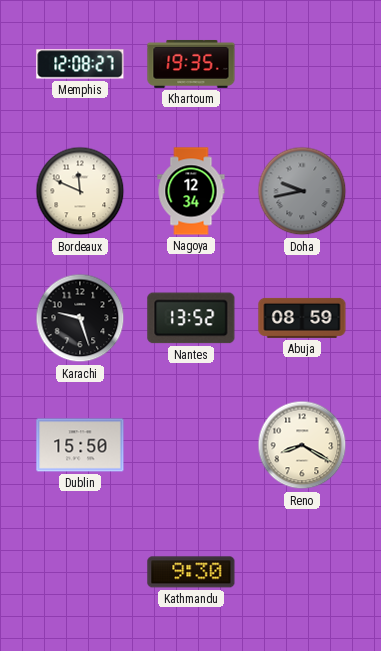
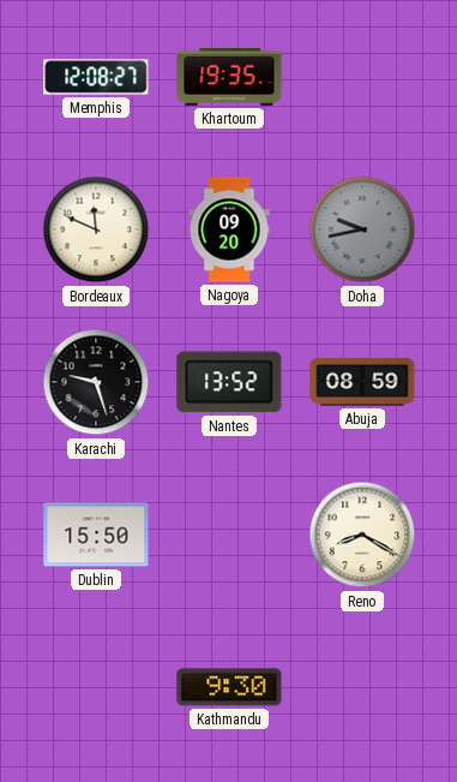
Nagoya: 12:34 -> 09:20 (229, 229)
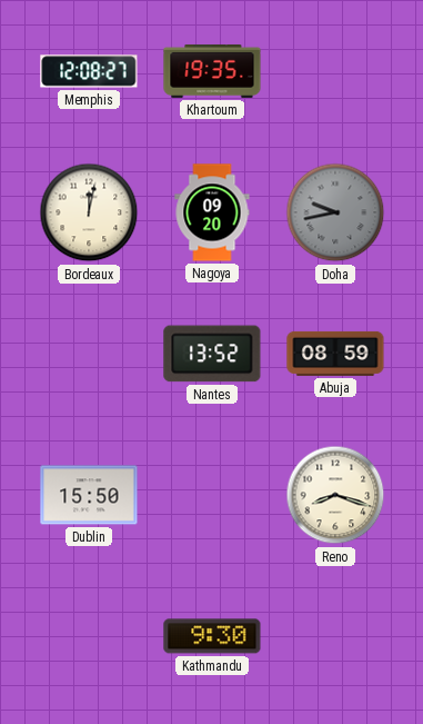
Bordeaux: 11:49 -> 12:02 (89, 212)
Karachi: 9:27 -> none (96, 382)
Reno: 8:20 -> 8:18 (335, 495)
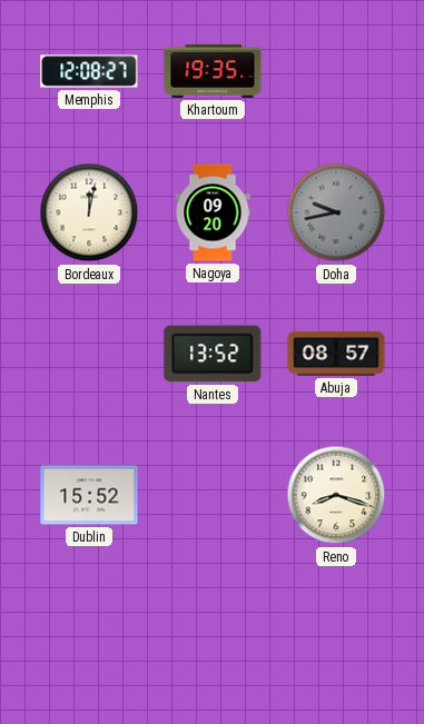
Abuja: 08:59 -> 08:57 (336, 354)
Dublin: 15:50 -> 15:52 (89, 495)
Kathmandu: 9:30 -> none (212, 636)
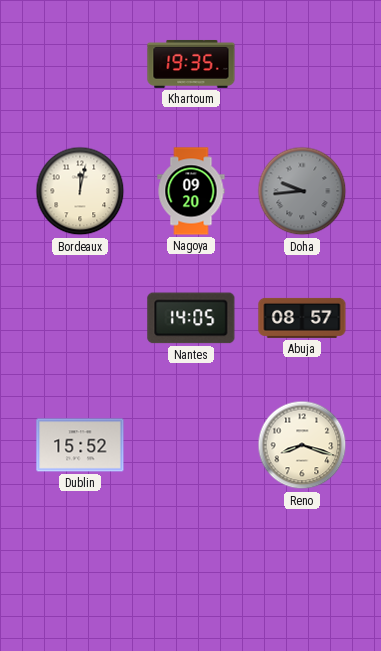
Memphis: 12:08 -> none (89, 71)
Doha: 9:43 -> 9:44 (302, 191)
Nantes: 13:52 -> 14:05 (191, 318)
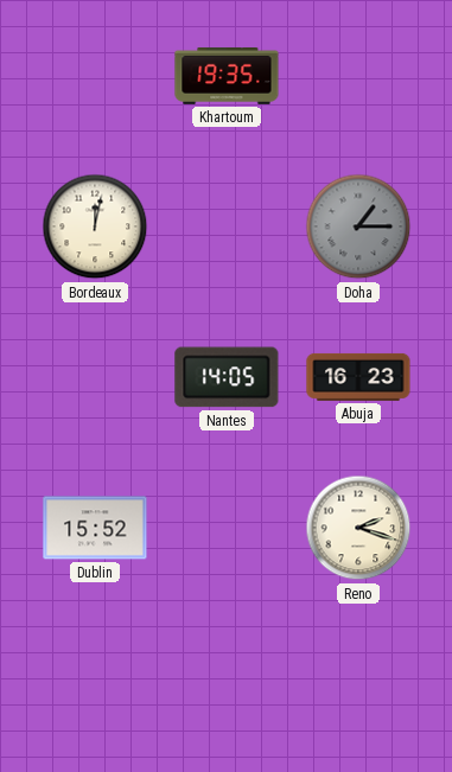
Nagoya: 09:20 -> none (191, 191)
Doha: 9:44 -> 1:15 (358, 227)
Abuja: 08:57 -> 16:23 (358, 377)
Reno: 8:18 -> 2:18 (358, 528)
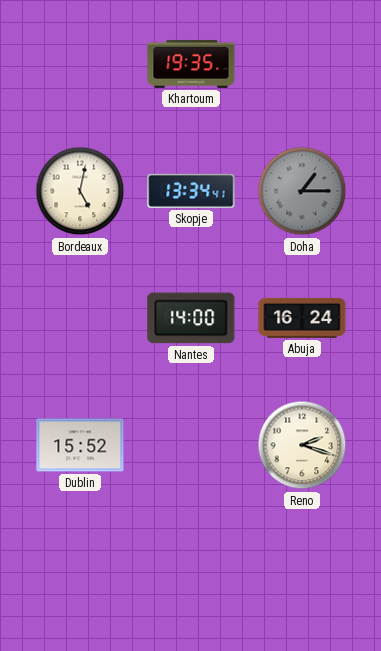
Bordeaux: 12:02 -> 5:02 (80, 191)
Skopje: none -> 13:34 (191, 191)
Nantes: 14:05 -> 14:00 (191, 318)
Abuja: 16:23 -> 16:24 (302, 318)
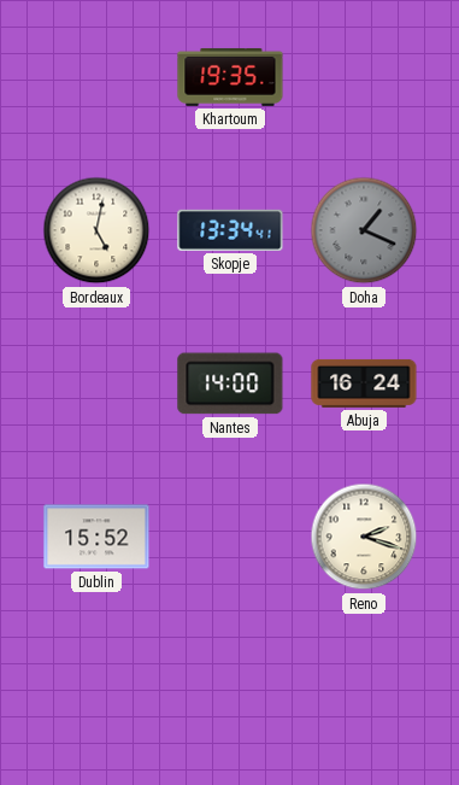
Doha: 1:15 -> 1:19 (364, 230)
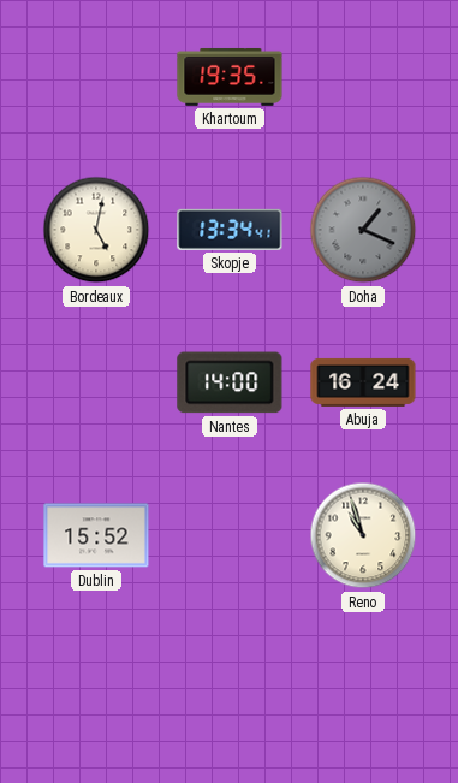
Reno: 2:18 -> 10:57 (363, 535)
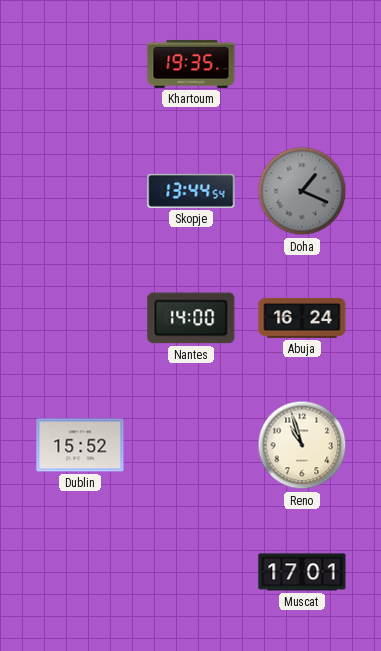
Bordeaux: 5:02 -> none (96, 230)
Skopje: 13:34 -> 13:44 (191, 191)
Muscat: none -> 17:01 (302, 572)
